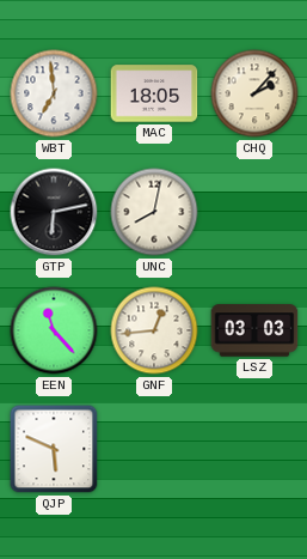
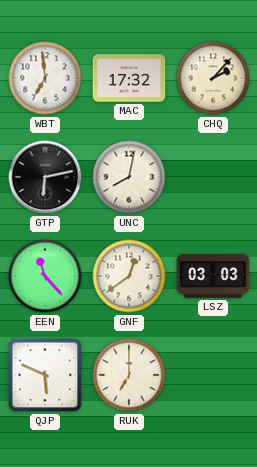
MAC: 18:05 -> 17:32 (129, 78)
GNF: 12:44 -> 12:39 (129, 276)
RUK: none -> 7:00 (129, 375)
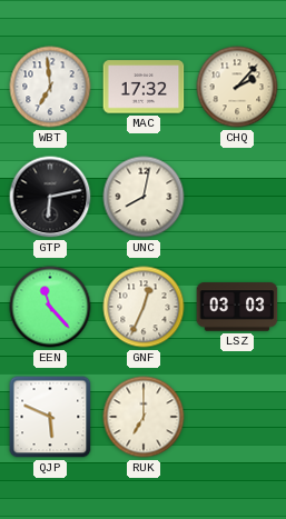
GNF: 12:39 -> 12:34 (144, 307)
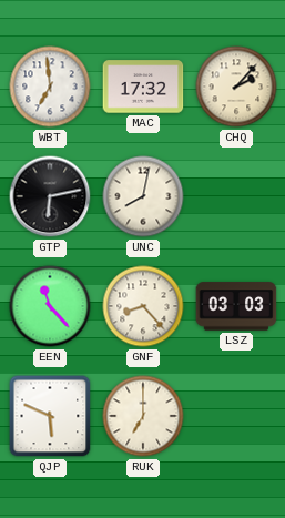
GNF: 12:34 -> 8:23 (143, 306)
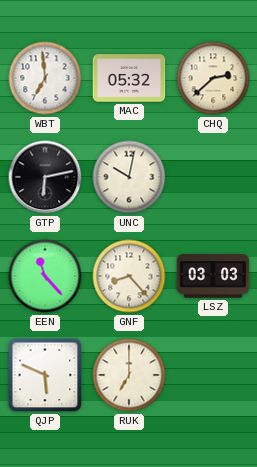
MAC: 17:32 -> 05:32 (129, 78)
CHQ: 2:07 -> 2:38 (213, 78)
UNC: 8:02 -> 10:02 (129, 177)
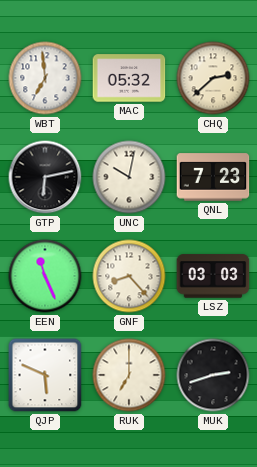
QNL: none -> 7:23 (213, 177)
EEN: 11:23 -> 11:26 (45, 276)
MUK: none -> 2:42 (213, 375)
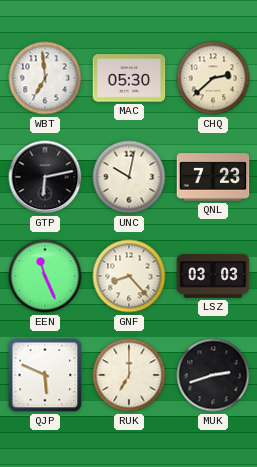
MAC: 05:32 -> 05:30 (129, 78)
